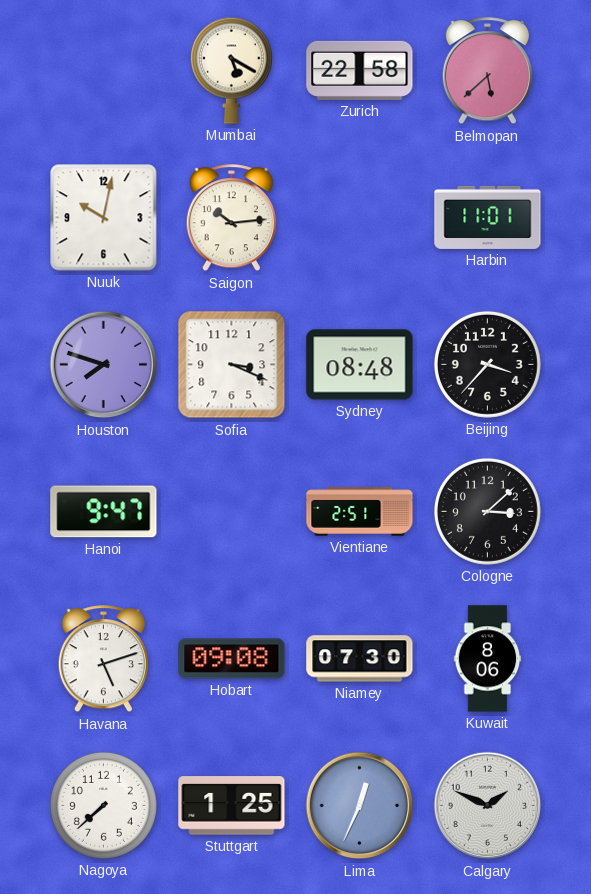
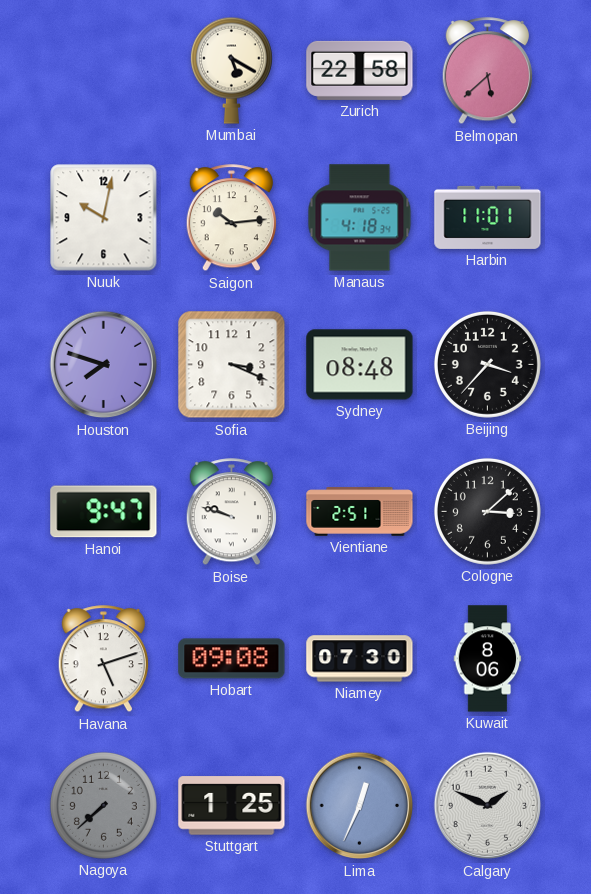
Manaus: none -> 4:18 (360, 218)
Boise: none -> 9:48 (231, 512)
Nagoya dial: white -> grey (103, 805)
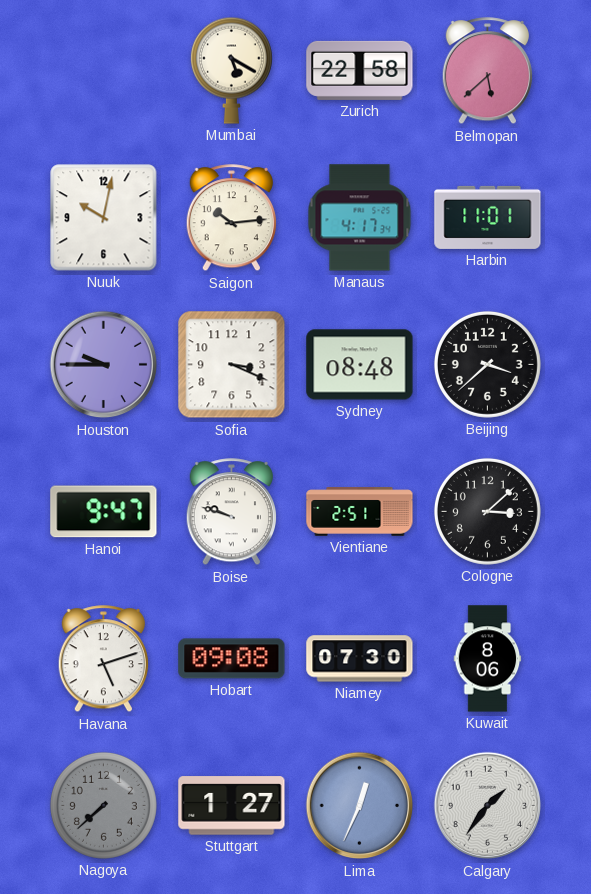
Manaus: 4:18 -> 4:17 (360, 218)
Houston: 7:48 -> 9:45 (104, 365)
Beijing: 3:37 -> 3:38 (487, 364)
Stuttgart: 1:25 -> 1:27 (232, 806)
Calgary: 1:49 -> 1:36 (488, 806)
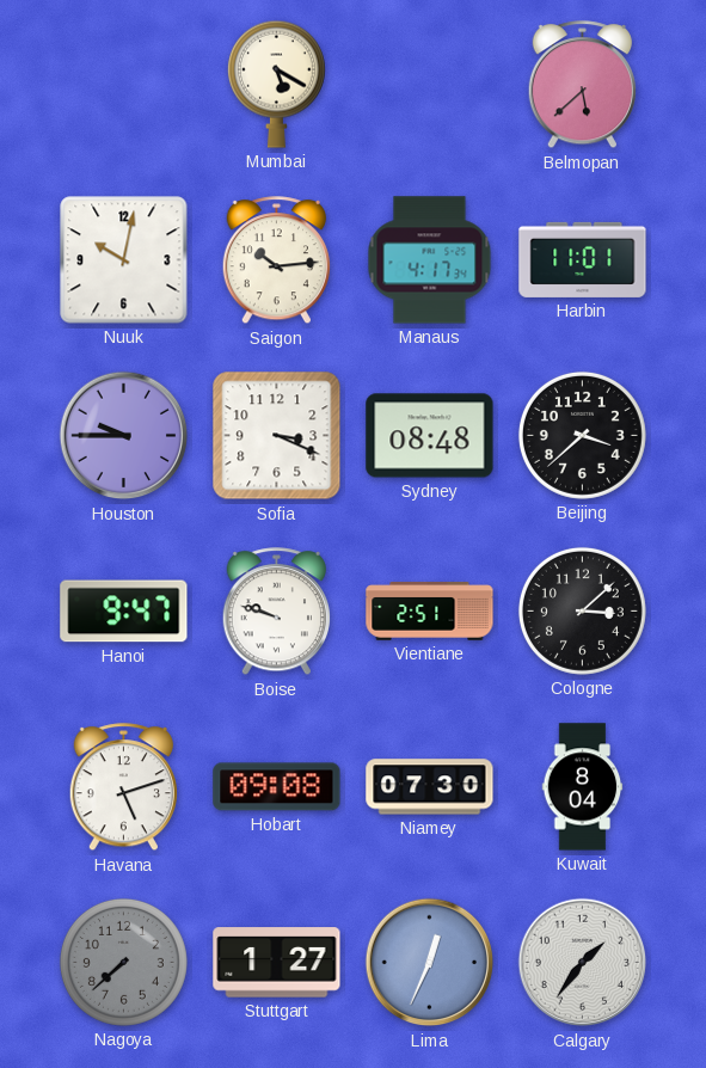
Zurich: 22:58 -> none (360, 70)
Kuwait: 8:06 -> 8:04 (583, 787)
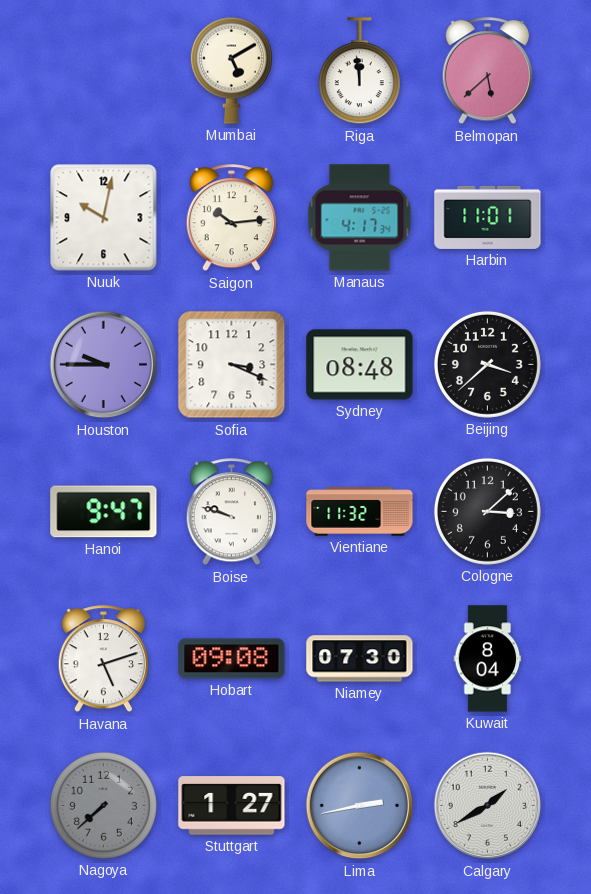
Mumbai: 5:20 -> 5:10 (231, 70)
Riga: none -> 11:59 (359, 71)
Vientiane: 2:51 -> 11:32 (360, 512)
Lima: 12:34 -> 2:43 (360, 806)
Calgary: 1:36 -> 1:40 (488, 806)
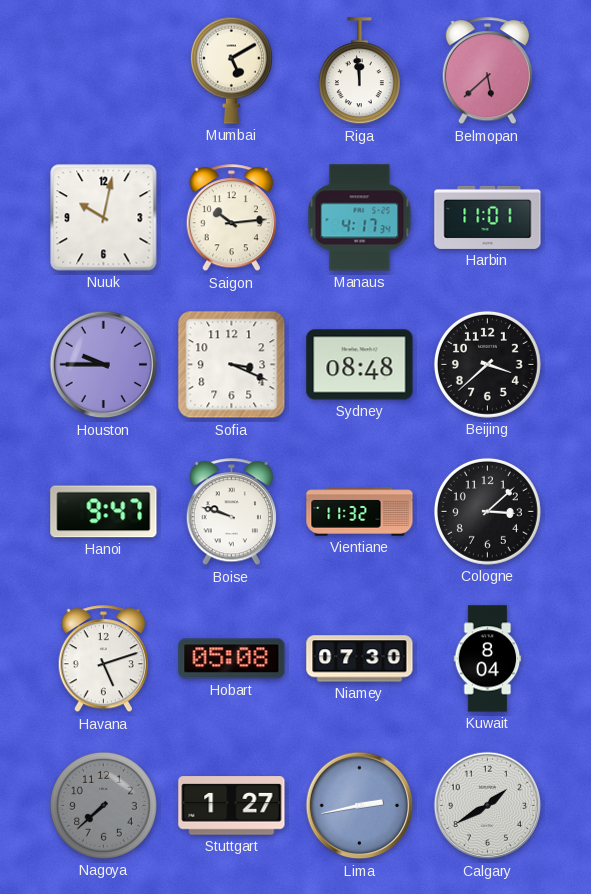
Hobart: 09:08 -> 05:08 (232, 659)
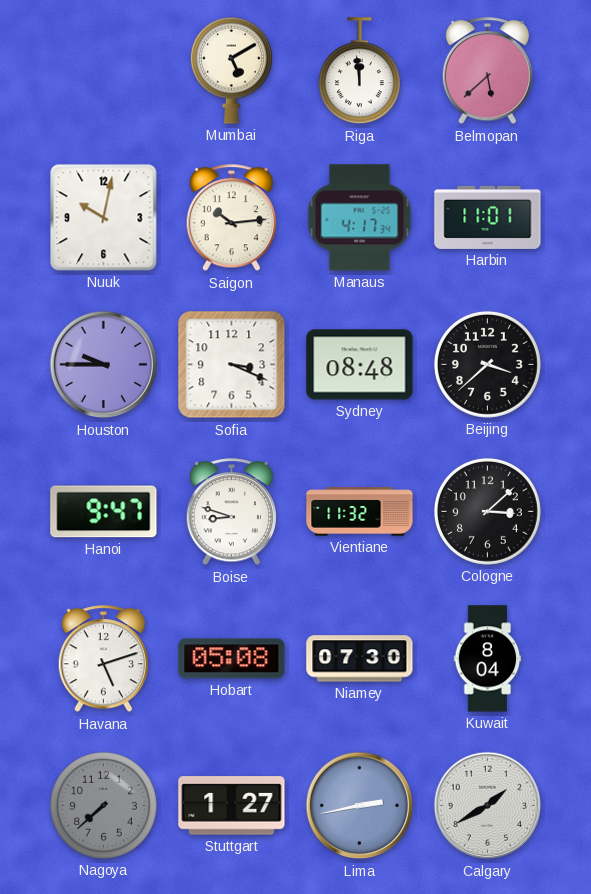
Boise: 9:48 -> 8:48 (231, 512)
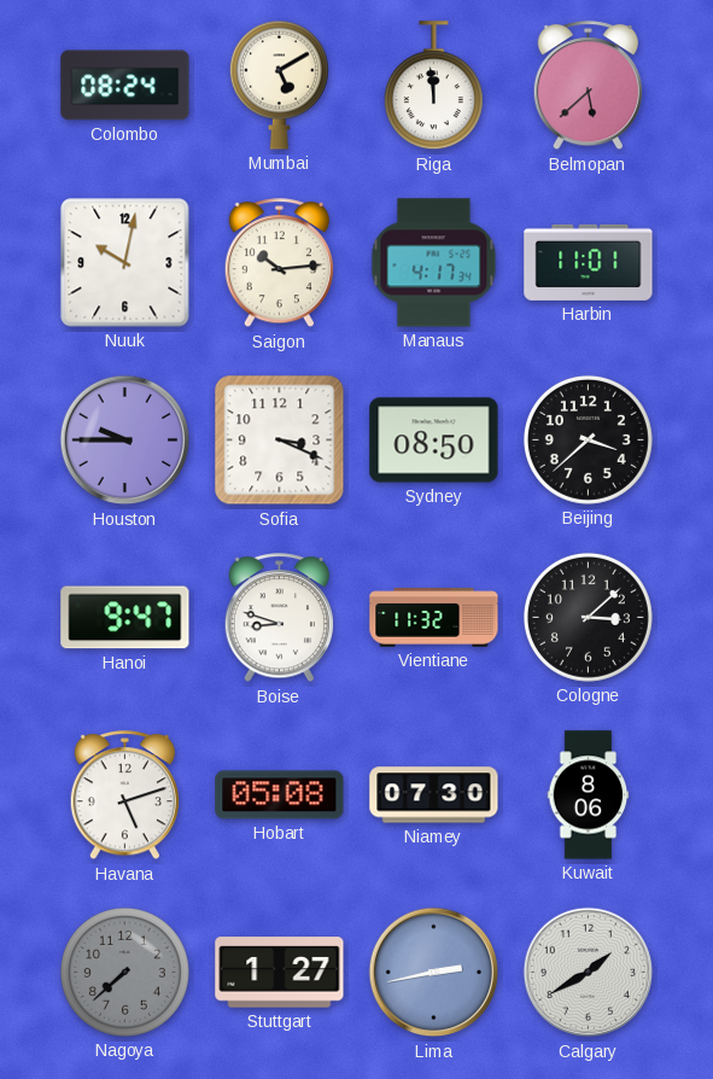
Colombo: none -> 08:24 (125, 86)
Sydney: 08:48 -> 08:50 (434, 441)
Kuwait: 8:04 -> 8:06 (589, 795)
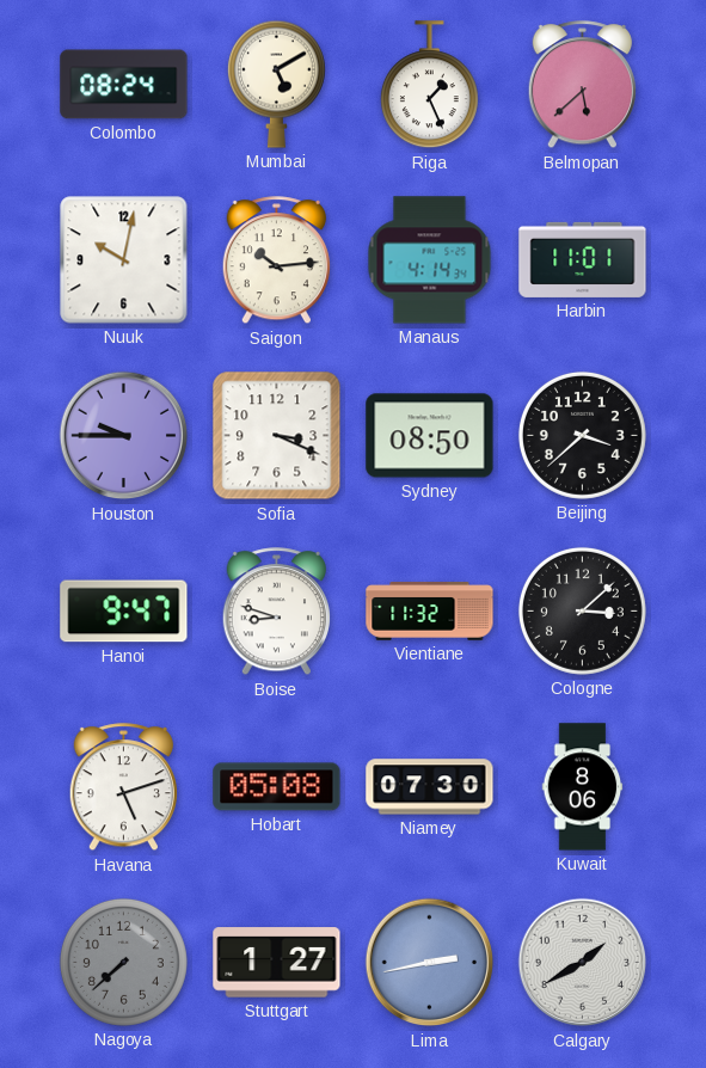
Riga: 11:59 -> 1:26 (429, 85)
Manaus: 4:17 -> 4:14 (430, 260)
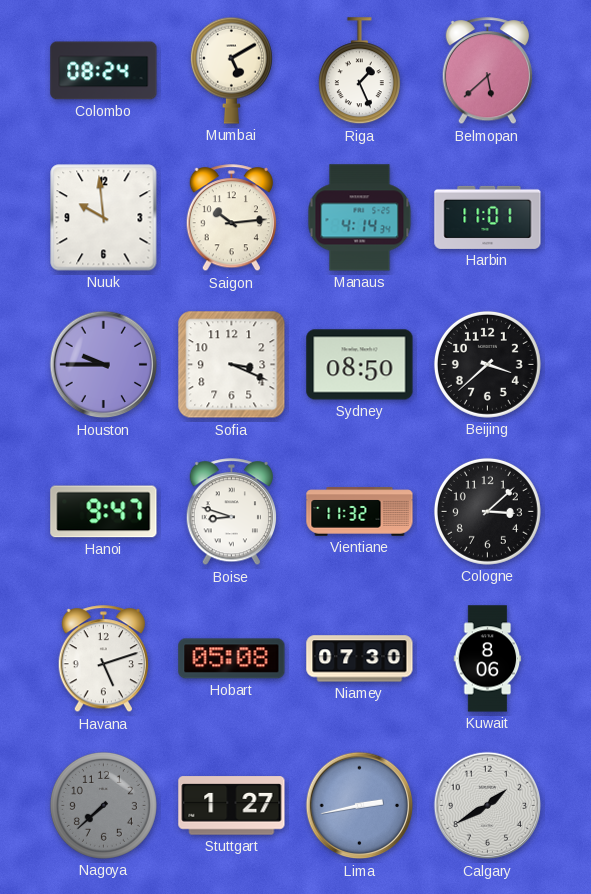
Nuuk: 10:02 -> 9:59 (104, 218)
